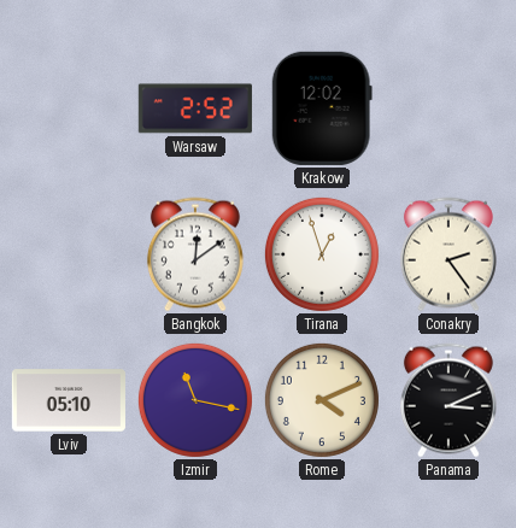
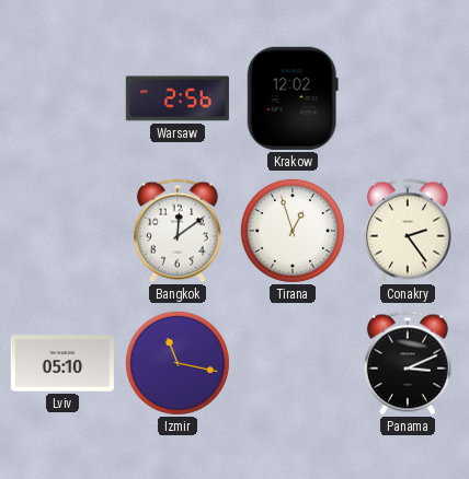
Warsaw: 2:52 -> 2:56 (178, 98)
Rome: 4:11 -> none (322, 400)
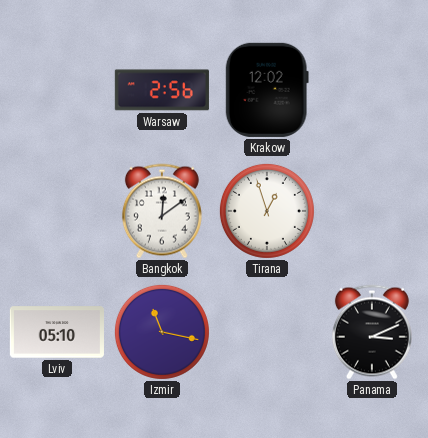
Conakry: 2:24 -> none (408, 231)
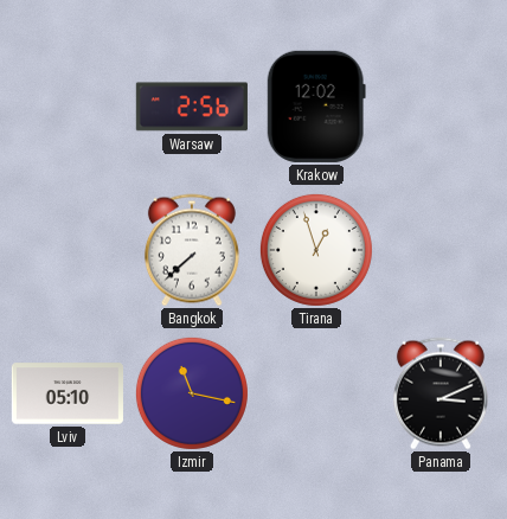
Bangkok: 12:09 -> 7:38 (192, 250)
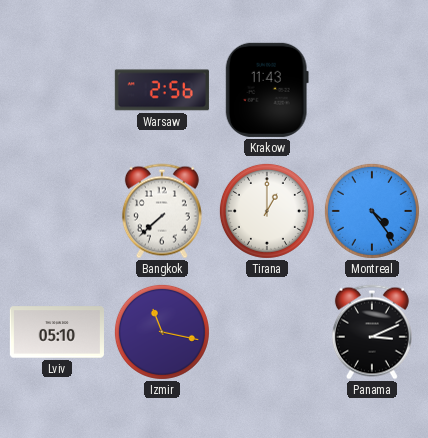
Krakow: 12:02 -> 11:43 (267, 90)
Tirana: 12:57 -> 1:00 (267, 211)
Montreal: none -> 4:24 (372, 211)
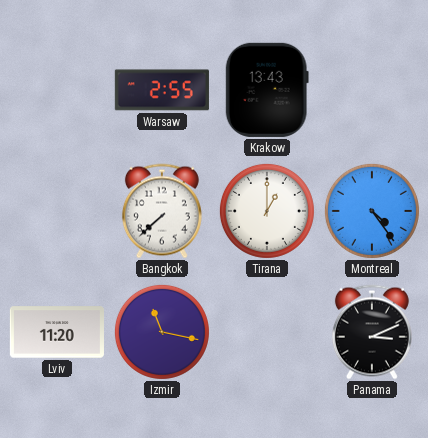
Warsaw: 2:56 -> 2:55 (162, 90)
Krakow: 11:43 -> 13:43 (267, 90)
Lviv: 05:10 -> 11:20 (57, 332)
